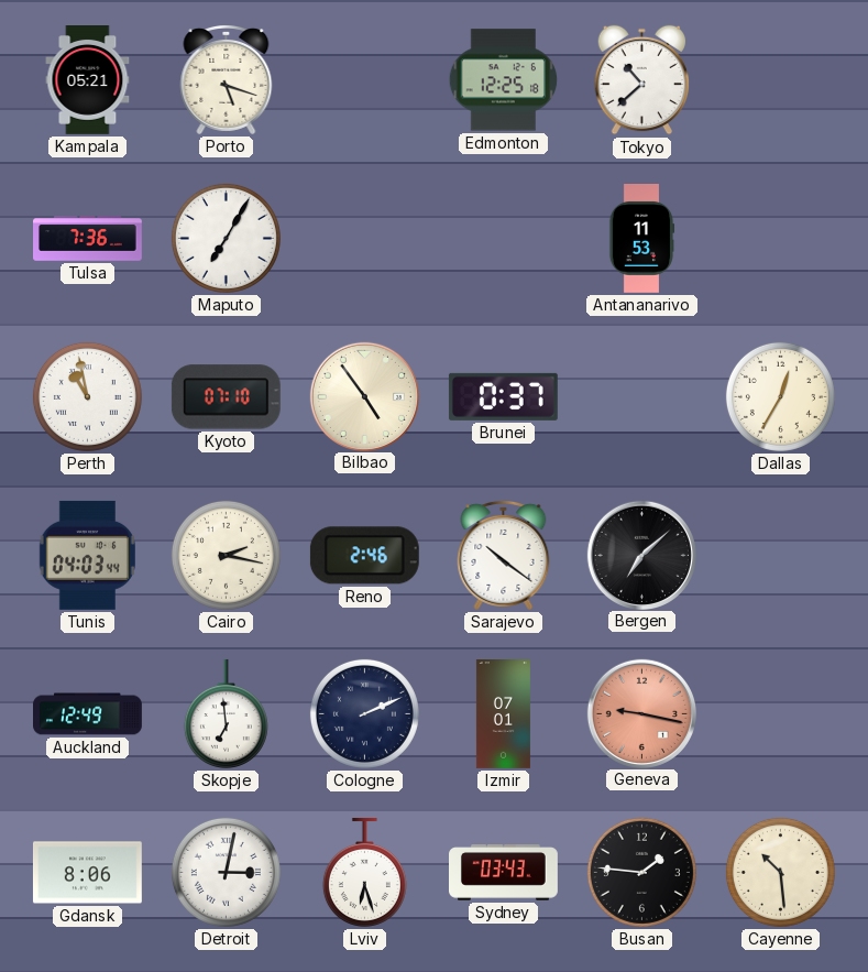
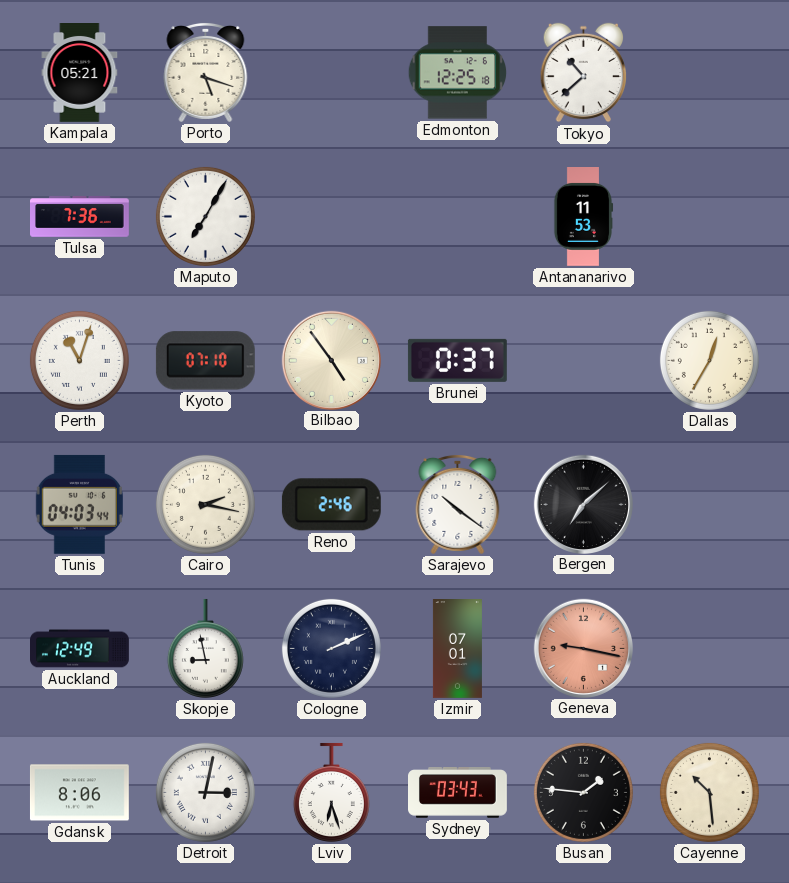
Perth: 10:58 -> 11:03 (79, 360)
Skopje: 6:59 -> 8:58 (205, 648)
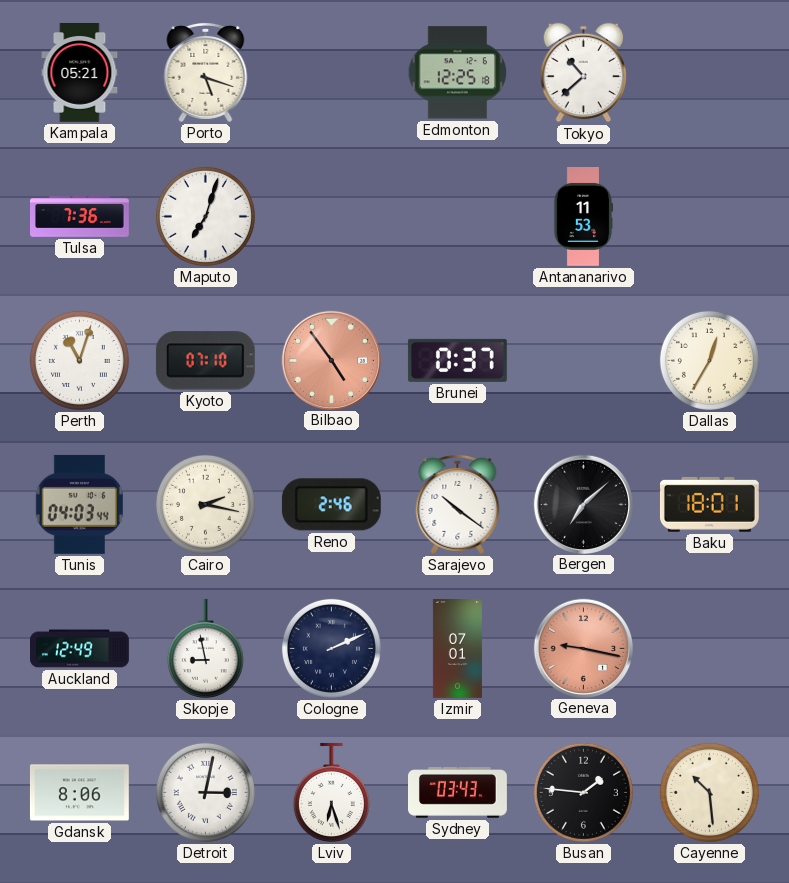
Maputo: 7:05 -> 7:03 (205, 216)
Bilbao dial: cream -> salmon (331, 360)
Baku: none -> 18:01 (709, 504)
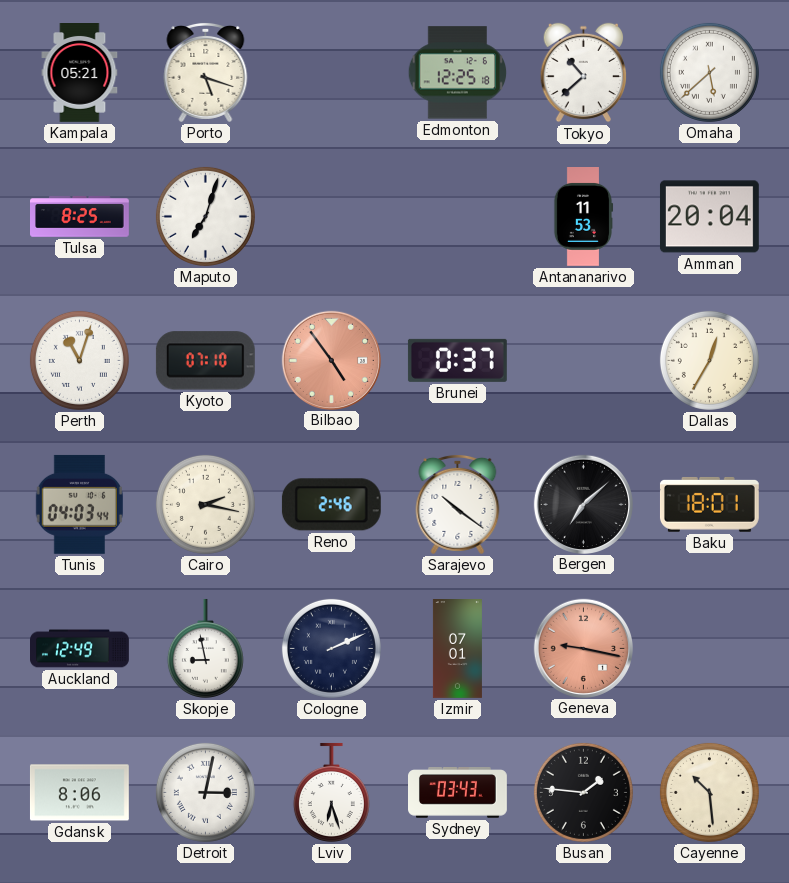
Omaha: none -> 5:38 (709, 72)
Tulsa: 7:36 -> 8:25 (80, 217)
Amman: none -> 20:04 (709, 217)
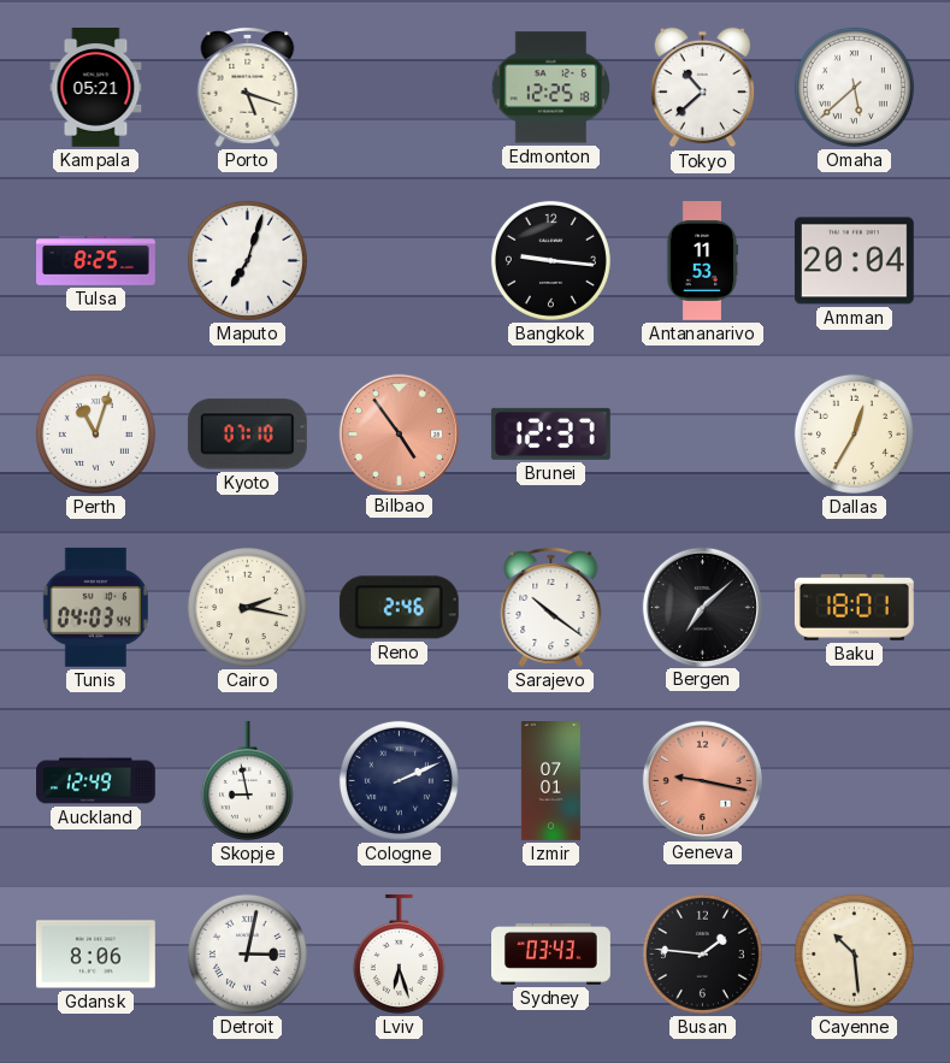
Bangkok: none -> 9:16 (550, 260)
Brunei: 0:37 -> 12:37 (550, 433)
